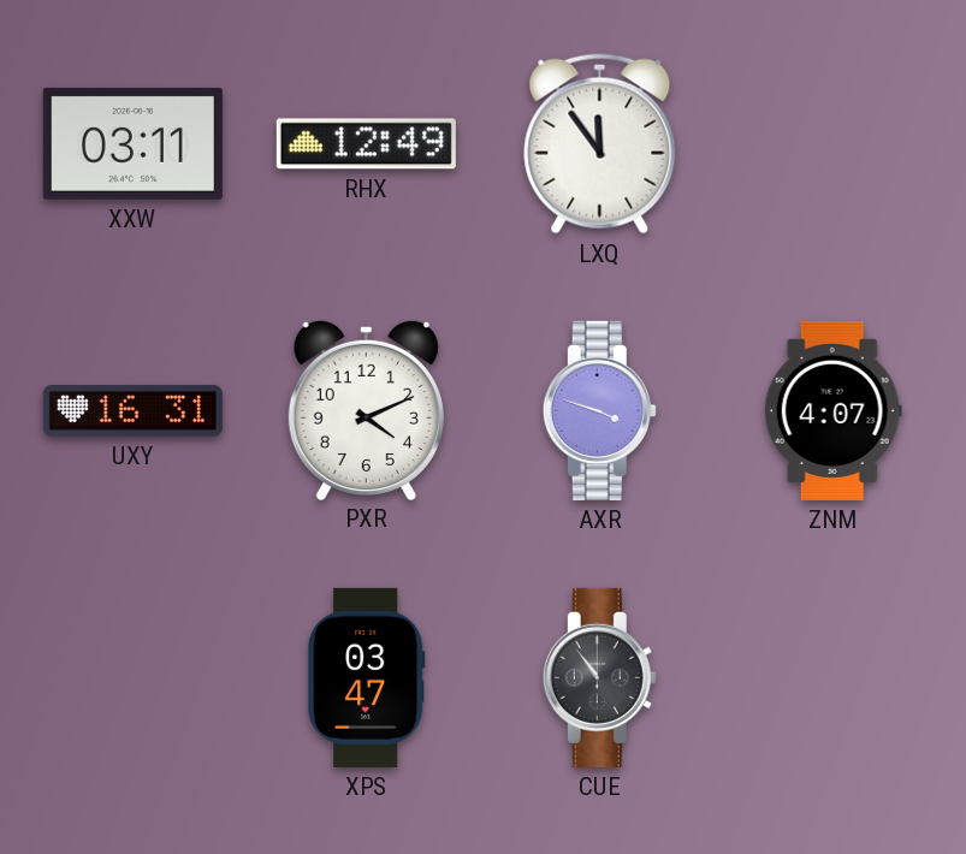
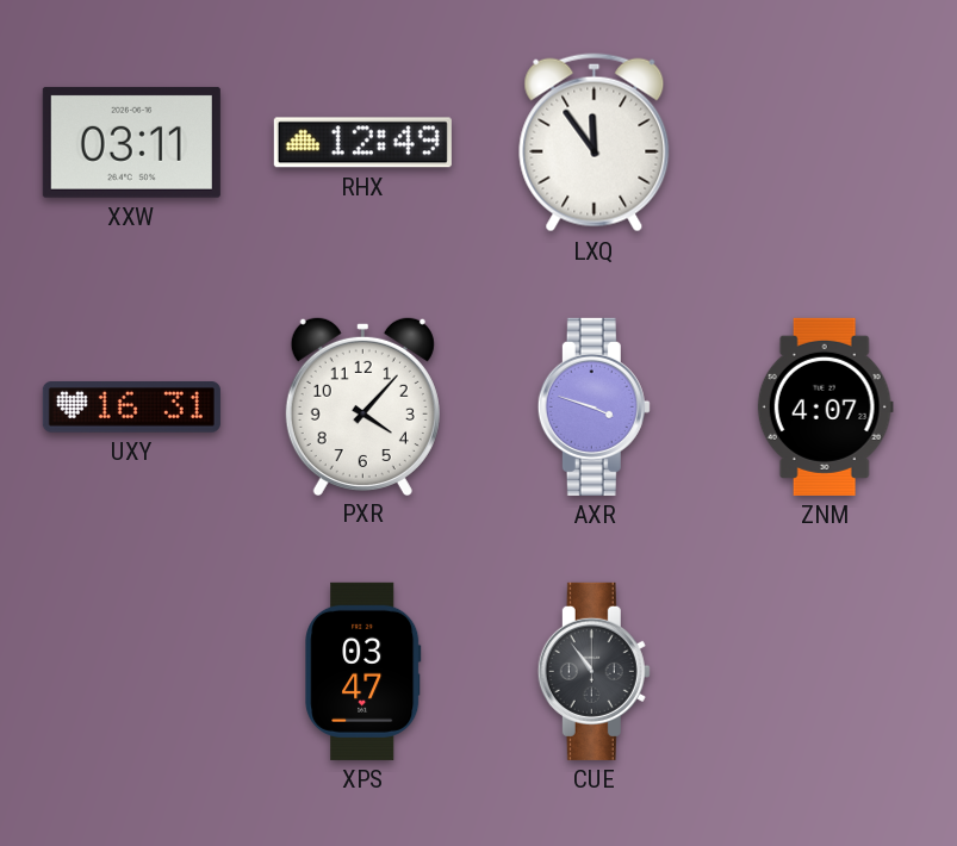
PXR: 4:11 -> 4:07 (362, 405)
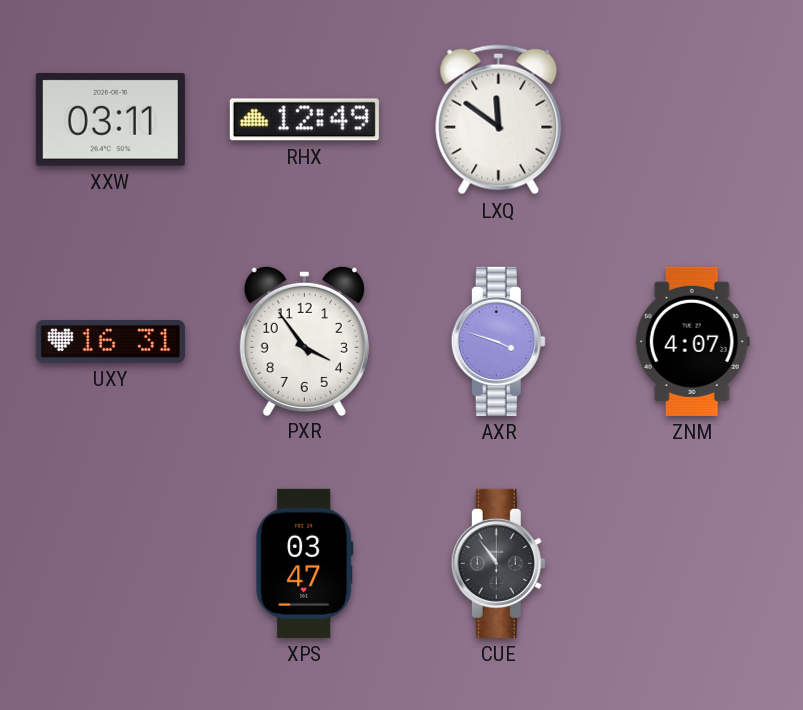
LXQ: 11:54 -> 11:51 (499, 120)
PXR: 4:07 -> 3:54 (304, 340)
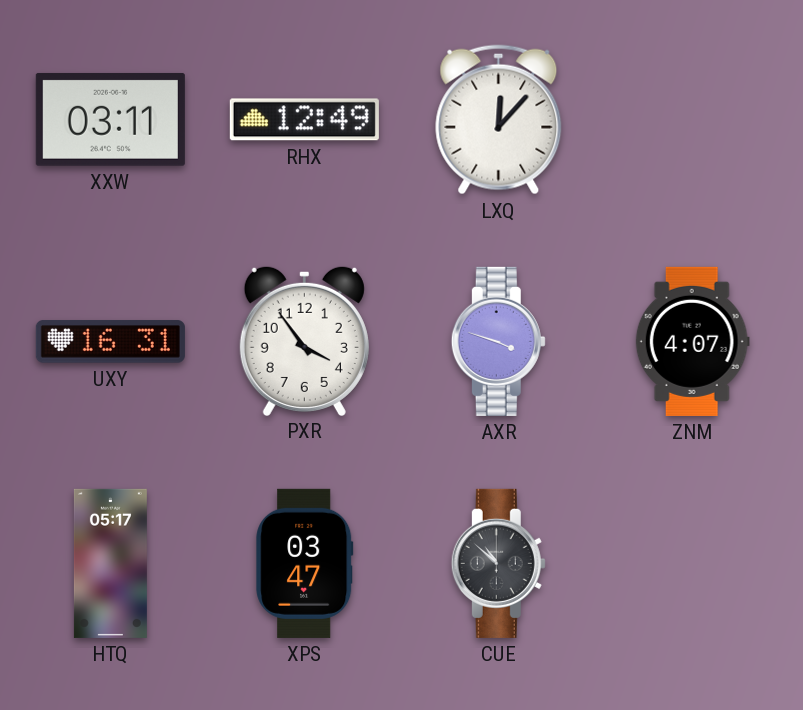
LXQ: 11:51 -> 12:07 (499, 120)
HTQ: none -> 05:17 (110, 563)
CUE: 10:54 -> 10:52 (498, 563)
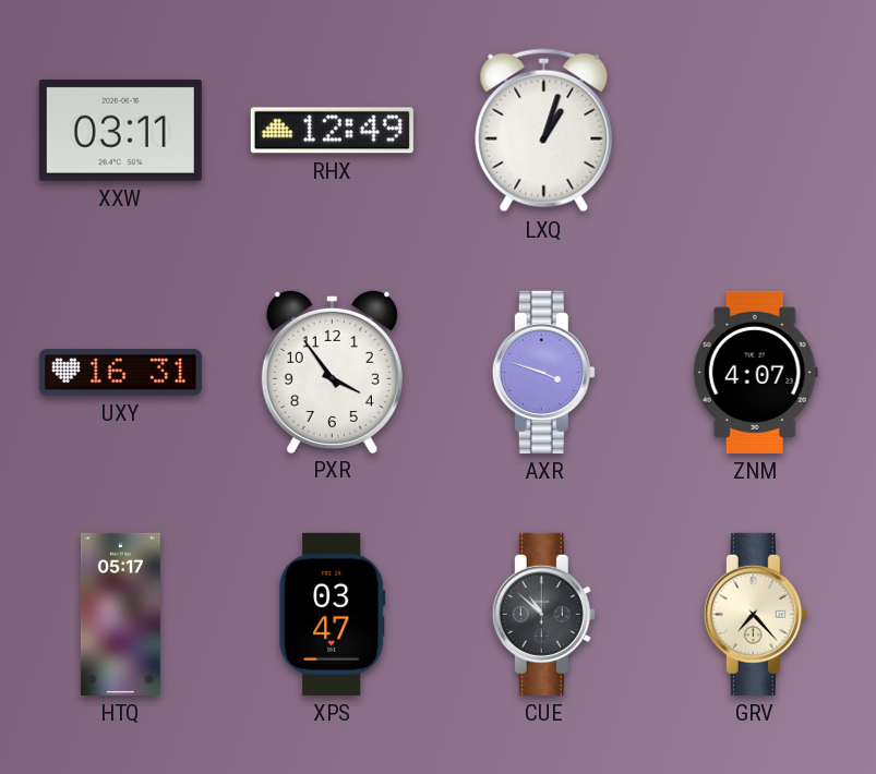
LXQ: 12:07 -> 1:03 (544, 131)
GRV: none -> 7:23 (755, 614)
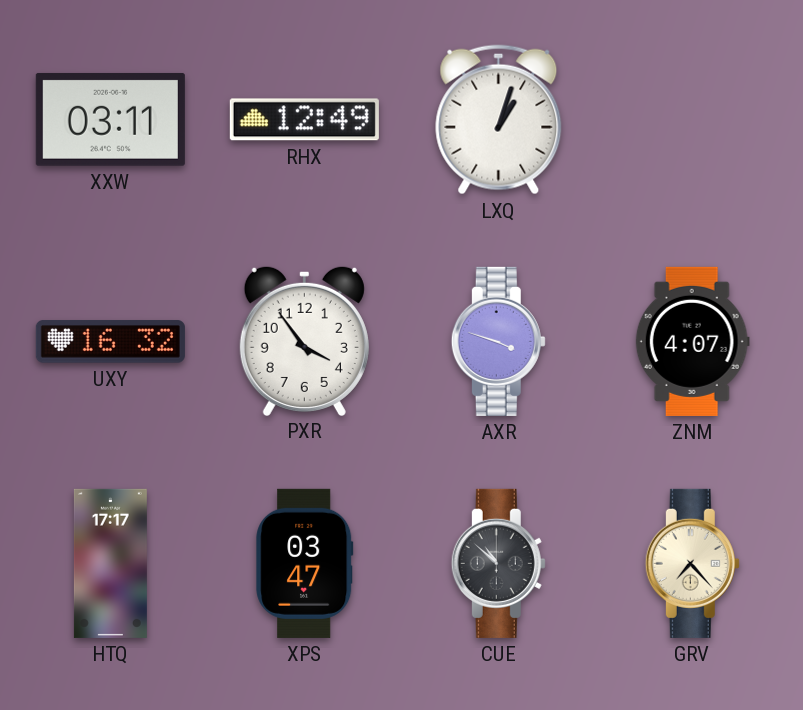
UXY: 16:31 -> 16:32 (110, 342)
HTQ: 05:17 -> 17:17 (110, 563)
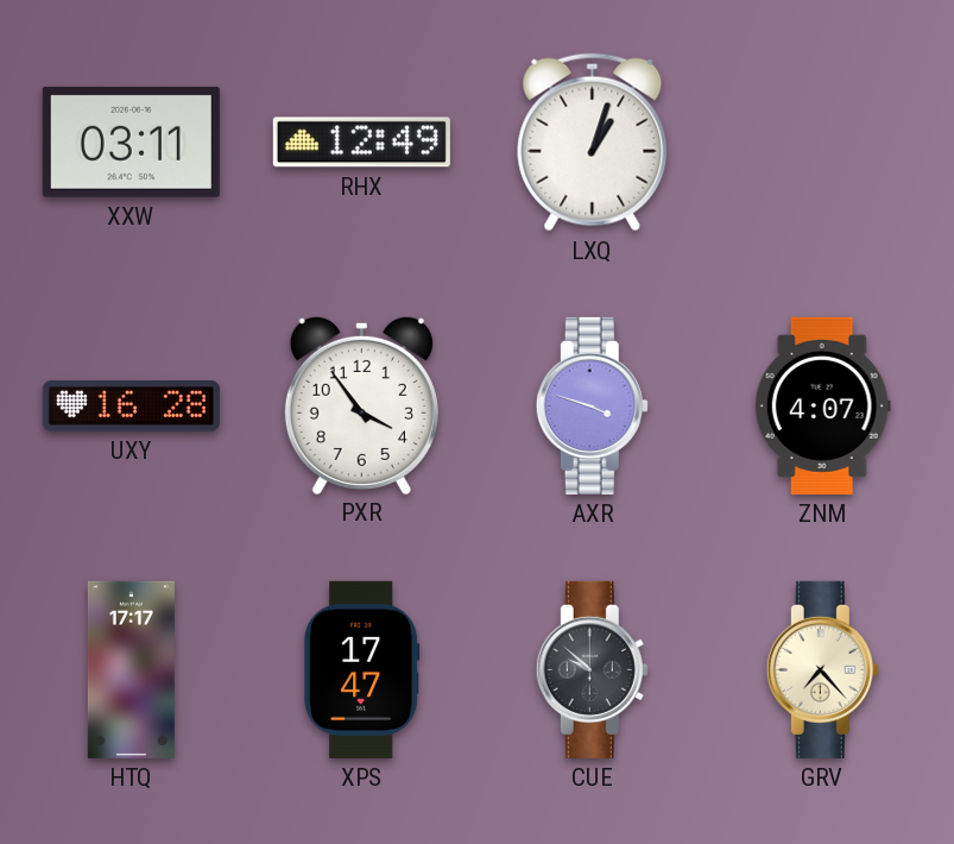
UXY: 16:32 -> 16:28 (131, 407)
XPS: 03:47 -> 17:47 (362, 669)
CUE: 10:52 -> 9:52 (592, 669)
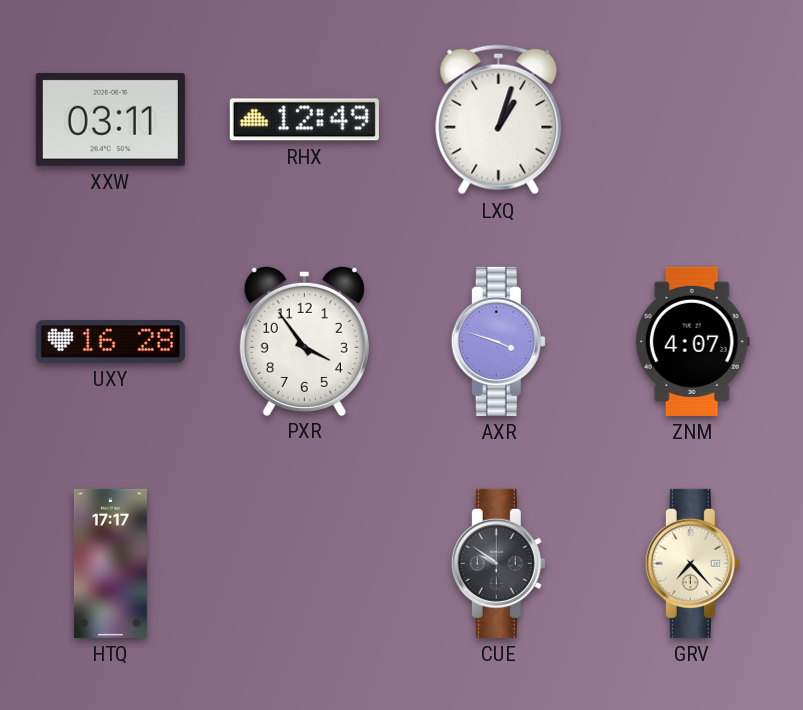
XPS: 17:47 -> none (362, 669)
CUE: 9:52 -> 9:51 (498, 563)
